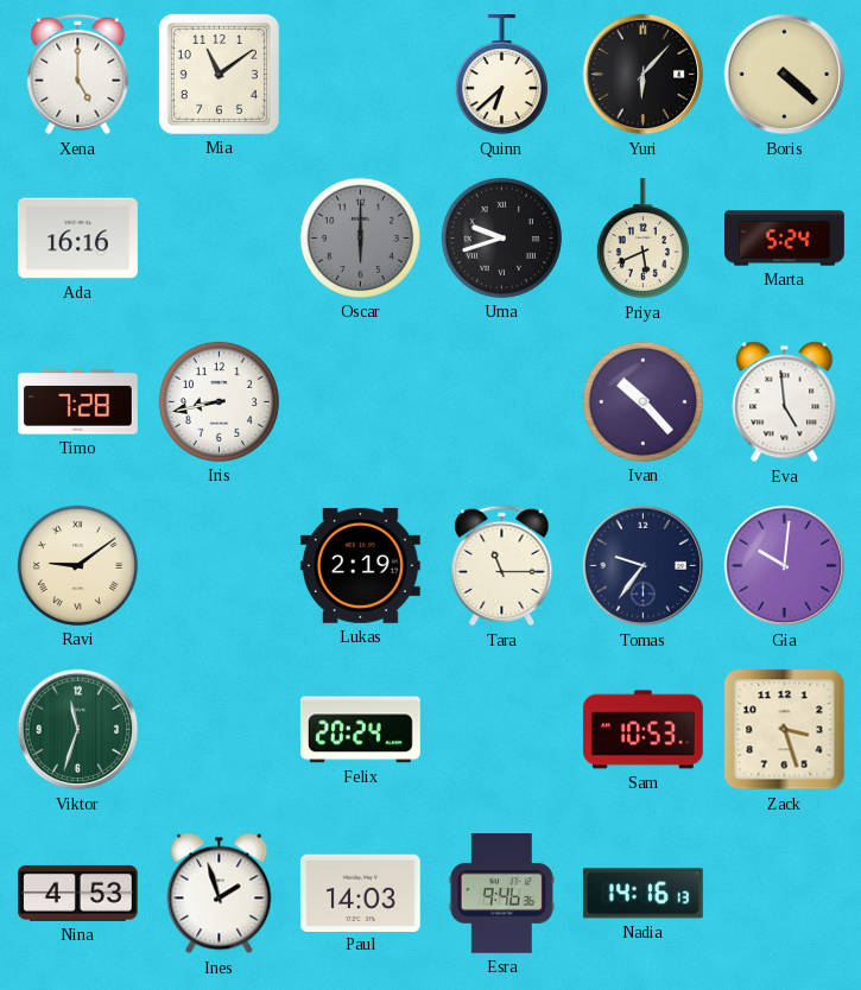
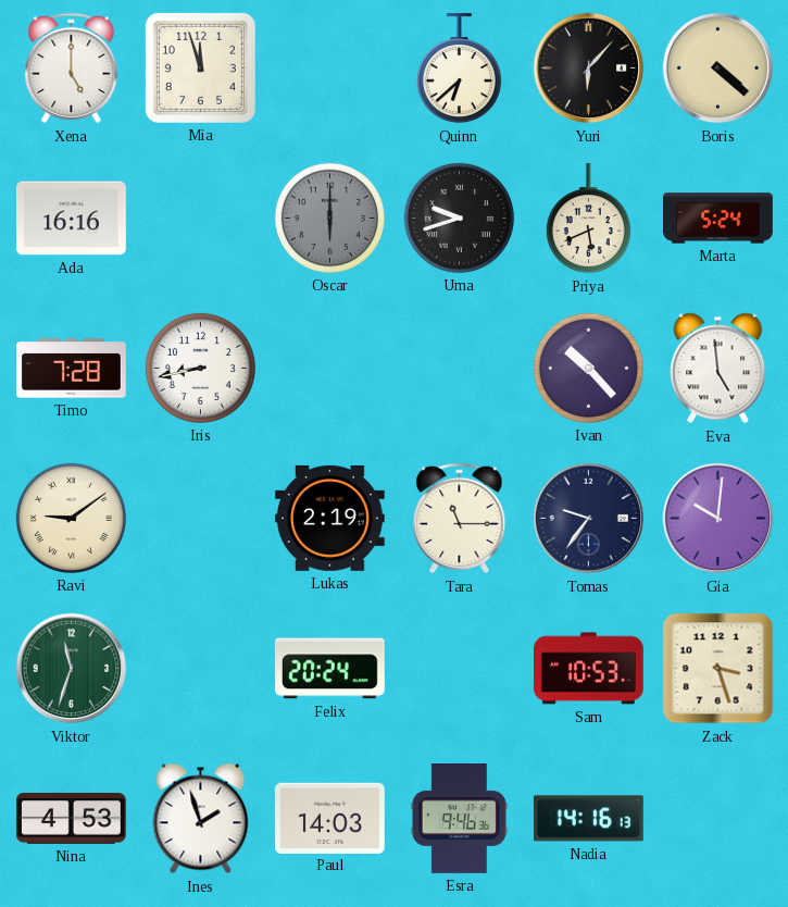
Mia: 11:09 -> 11:57 (200, 67)
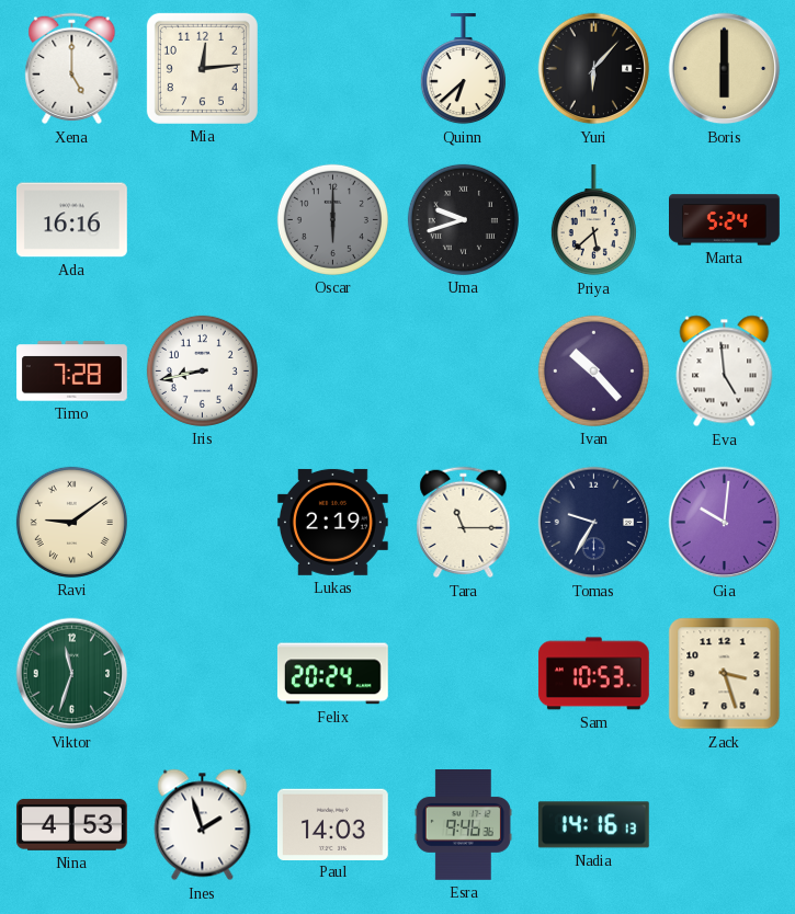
Mia: 11:57 -> 12:14 (202, 68)
Boris: 4:22 -> 6:00 (725, 69)
Priya: 5:41 -> 5:38 (593, 220)
Tomas: 9:36 -> 9:35 (594, 523)
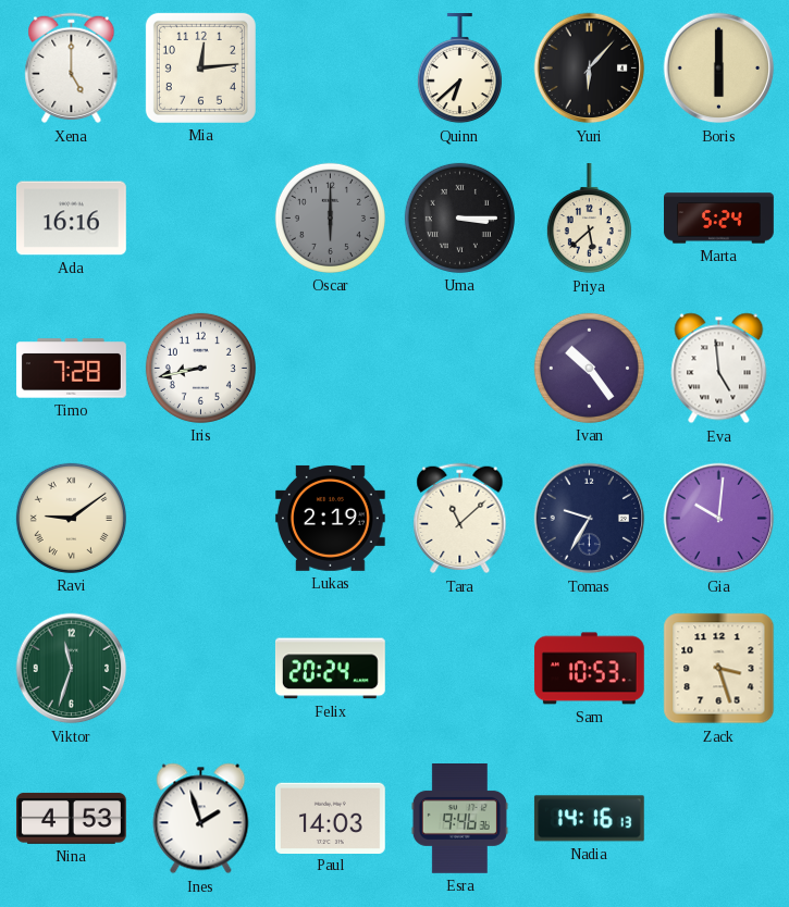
Uma: 9:42 -> 3:15 (459, 218)
Ivan: 10:23 -> 10:24 (589, 368)
Tara: 11:15 -> 11:08 (460, 519)
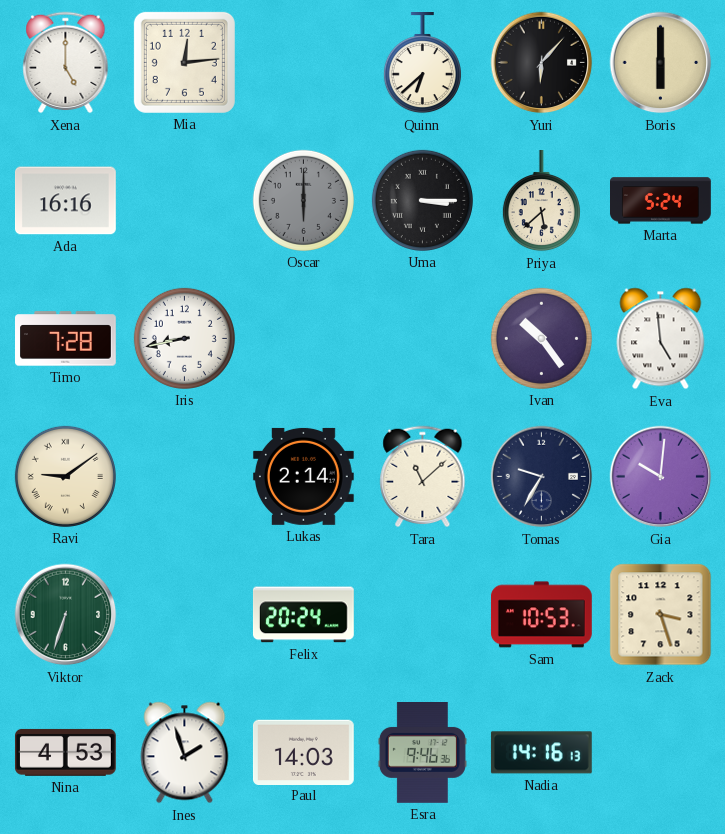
Lukas: 2:19 -> 2:14 (303, 476)
Viktor: 11:33 -> 6:33 (66, 615)
